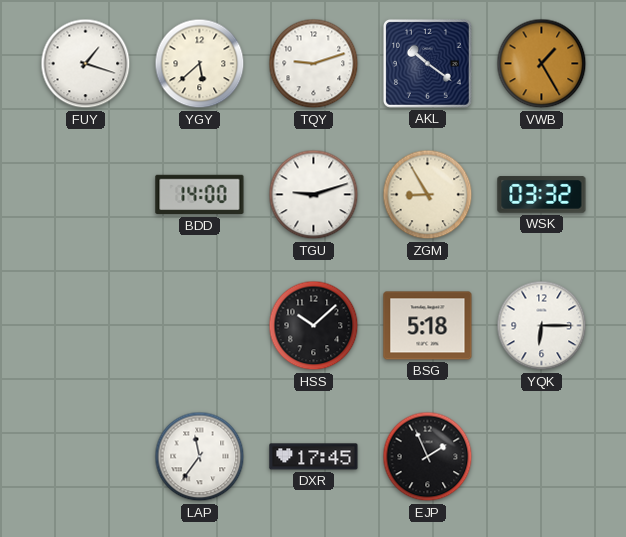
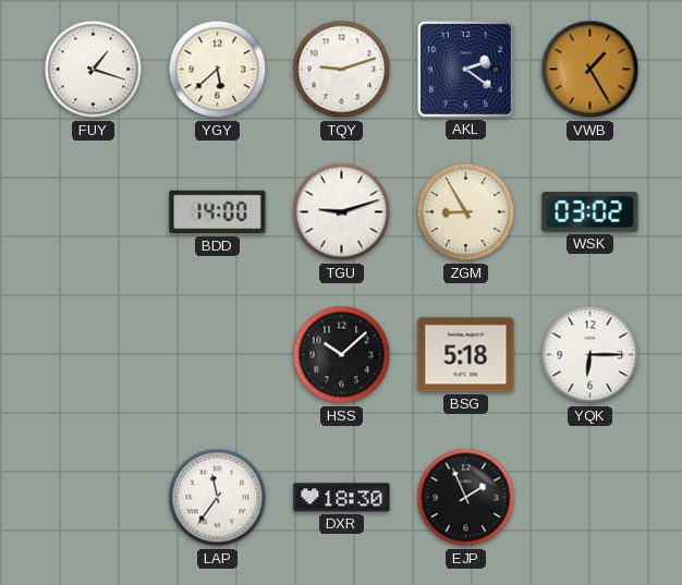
AKL: 10:21 -> 2:21 (465, 69)
WSK: 03:32 -> 03:02 (590, 212)
DXR: 17:45 -> 18:30 (342, 498)
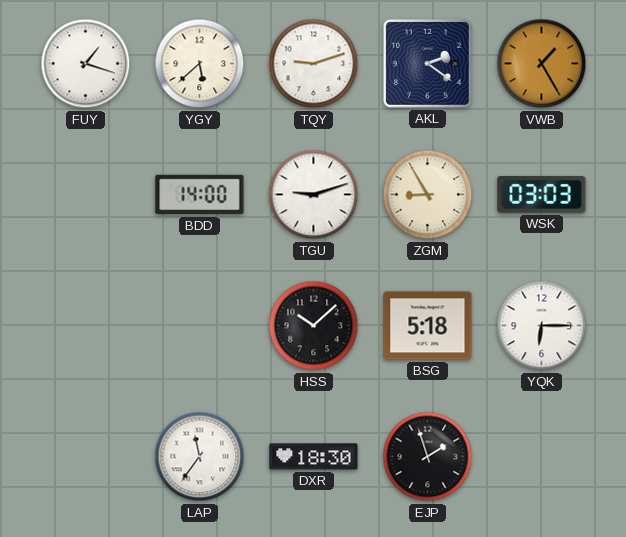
WSK: 03:02 -> 03:03 (542, 195)
EJP: 1:56 -> 1:57 (428, 457)
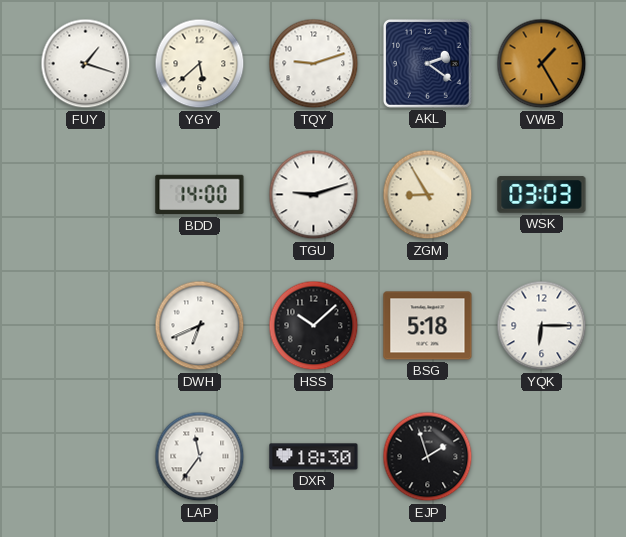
DWH: none -> 6:41 (200, 326)
